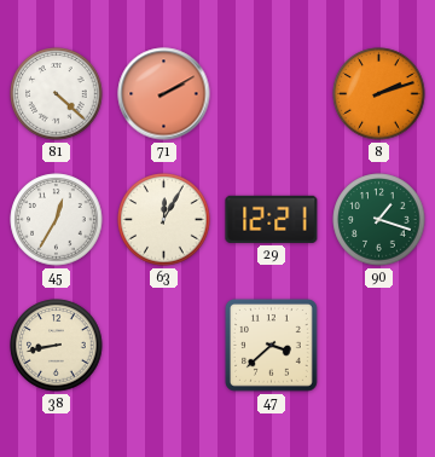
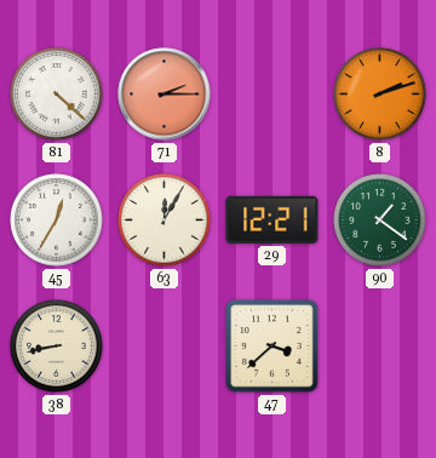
71: 2:10 -> 2:15 (165, 95)
90: 1:18 -> 1:21 (380, 221)
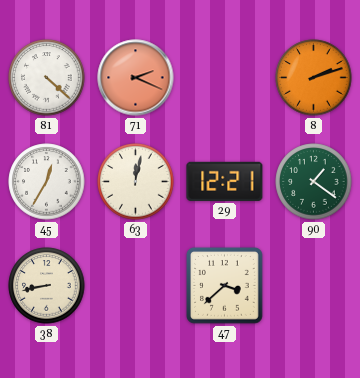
71: 2:15 -> 2:19 (136, 78)
63: 12:05 -> 12:02 (136, 182)
